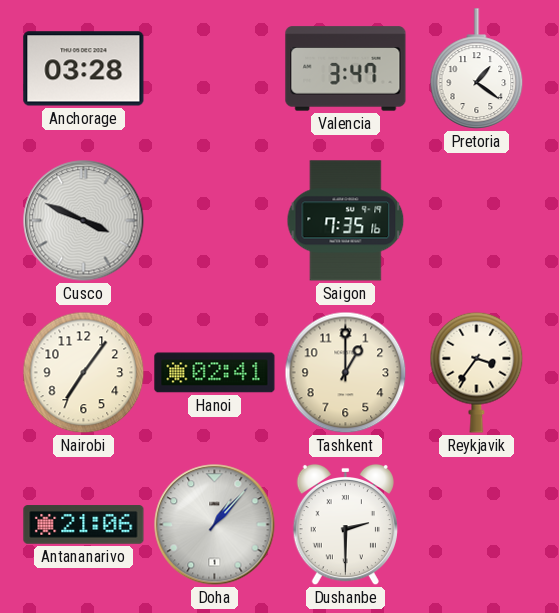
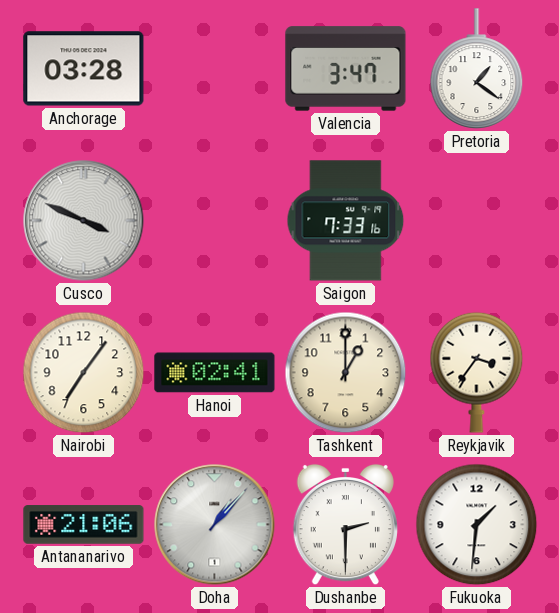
Saigon: 7:35 -> 7:33 (346, 221)
Fukuoka: none -> 1:31 (477, 525)
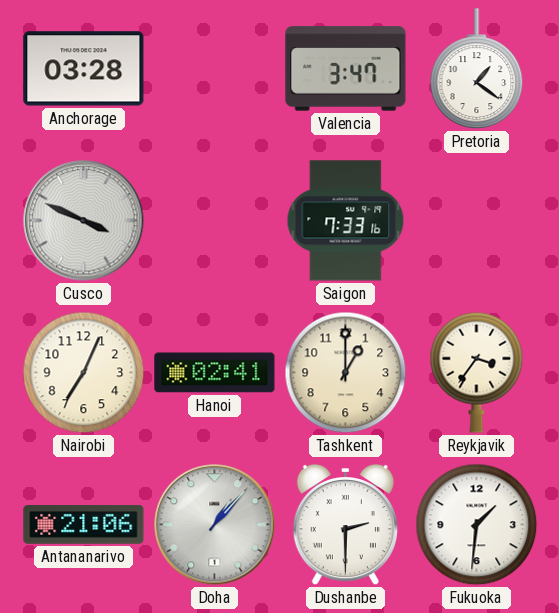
Nairobi: 7:06 -> 7:04 (84, 373)
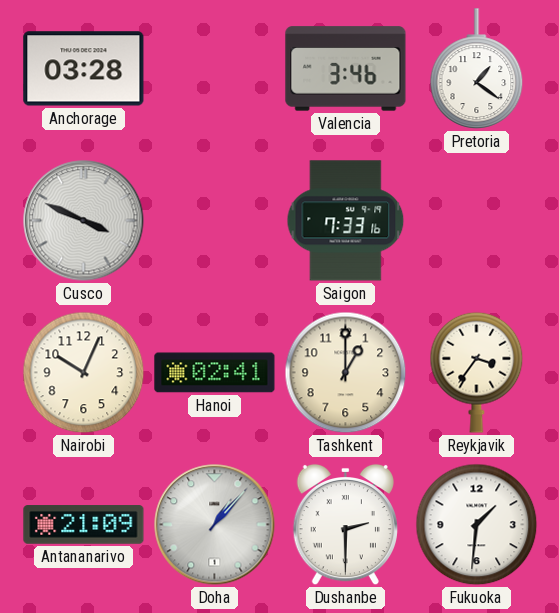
Valencia: 3:47 -> 3:46 (346, 69)
Nairobi: 7:04 -> 10:04 (84, 373)
Antananarivo: 21:06 -> 21:09 (84, 525)
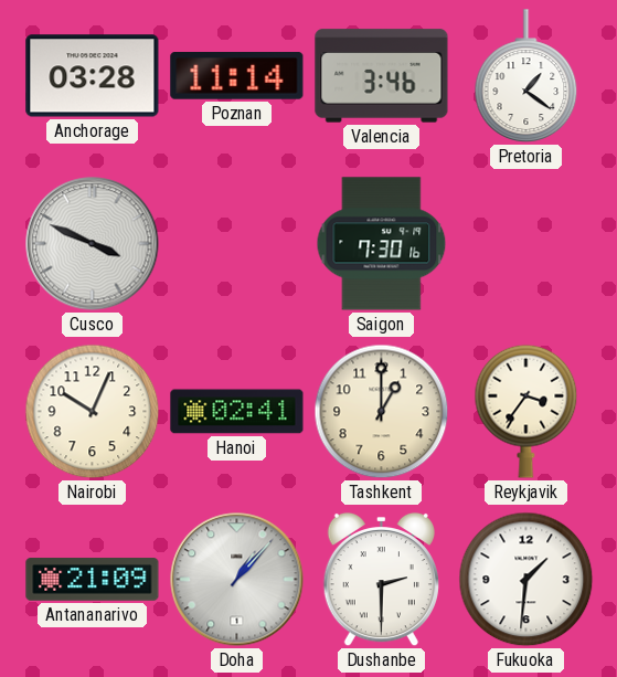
Poznan: none -> 11:14 (237, 76)
Saigon: 7:33 -> 7:30 (382, 244)
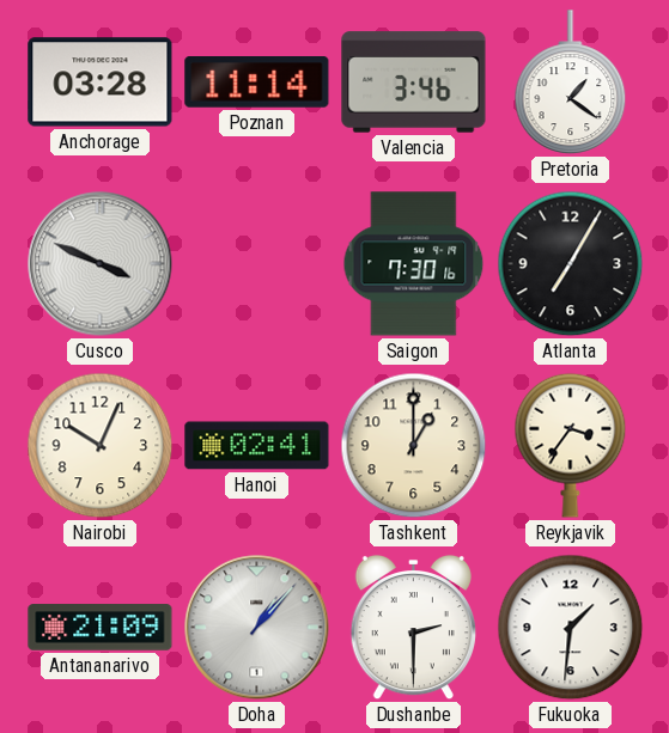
Atlanta: none -> 7:05 (571, 264)
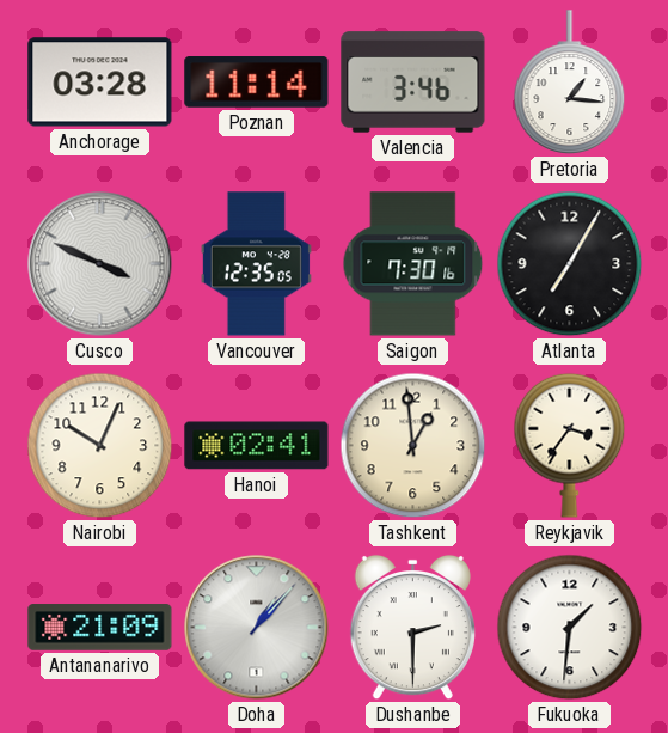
Pretoria: 1:21 -> 1:16 (570, 83)
Vancouver: none -> 12:35 (256, 264)
Tashkent: 1:00 -> 12:59 (413, 446)
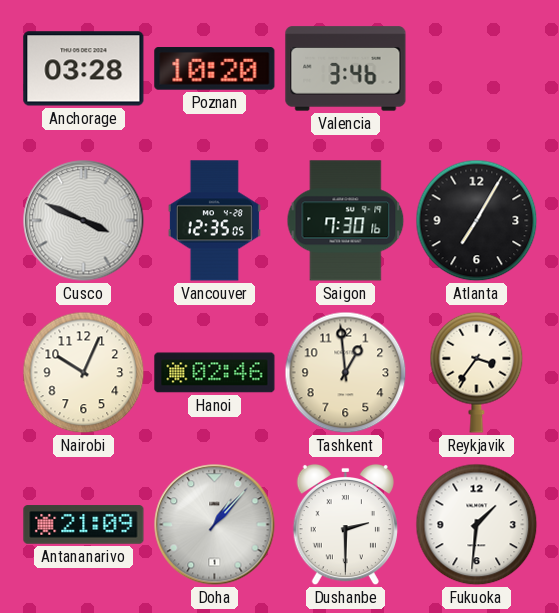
Poznan: 11:14 -> 10:20 (215, 69)
Pretoria: 1:16 -> none (570, 83)
Hanoi: 02:41 -> 02:46 (215, 373)
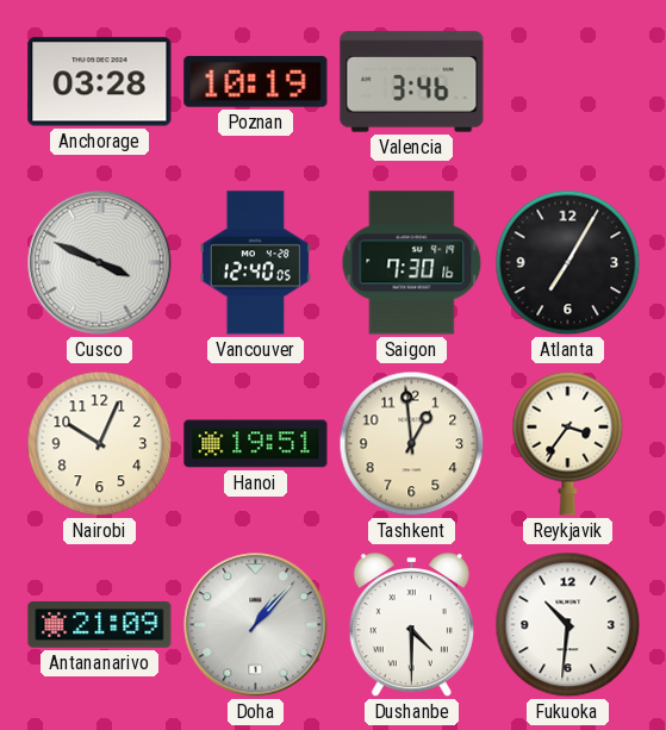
Poznan: 10:20 -> 10:19 (256, 82)
Vancouver: 12:35 -> 12:40 (255, 263)
Hanoi: 02:46 -> 19:51 (256, 444)
Dushanbe: 2:30 -> 4:30 (411, 625)
Fukuoka: 1:31 -> 10:31 (568, 625)
